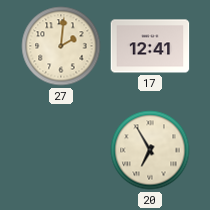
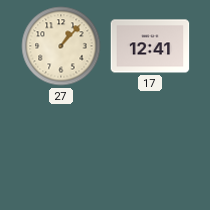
27: 2:01 -> 1:07 (61, 46)
20: 6:55 -> none (150, 150)
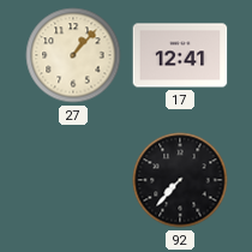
92: none -> 7:37 (180, 180)
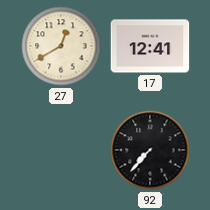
27: 1:07 -> 12:40 (61, 46)
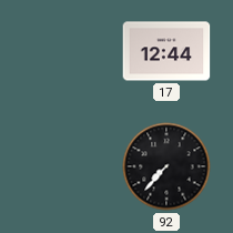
27: 12:40 -> none (61, 46)
17: 12:41 -> 12:44 (166, 51)
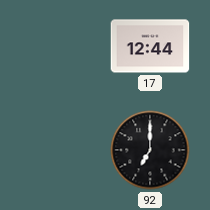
92: 7:37 -> 7:00 (150, 150)
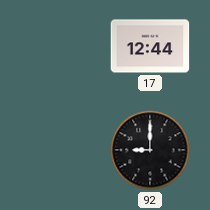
92: 7:00 -> 9:00 (150, 150)
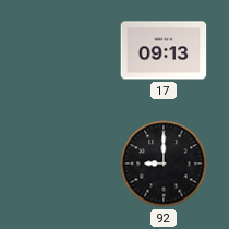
17: 12:44 -> 09:13 (164, 50)
